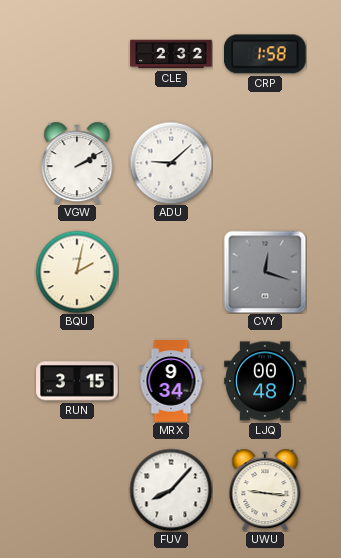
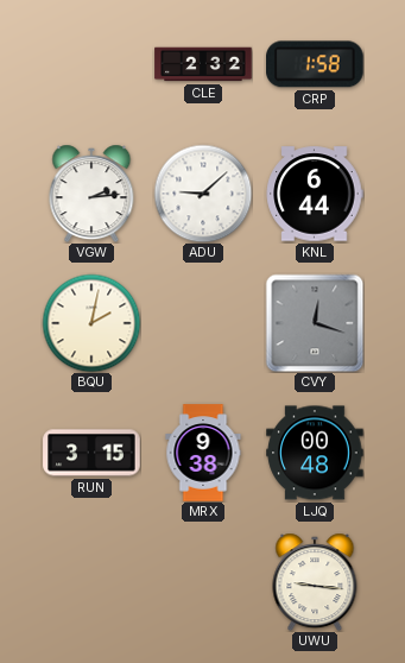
VGW: 2:10 -> 2:14 (91, 194)
KNL: none -> 6:44 (315, 194)
MRX: 9:34 -> 9:38 (203, 453)
FUV: 8:07 -> none (171, 490)
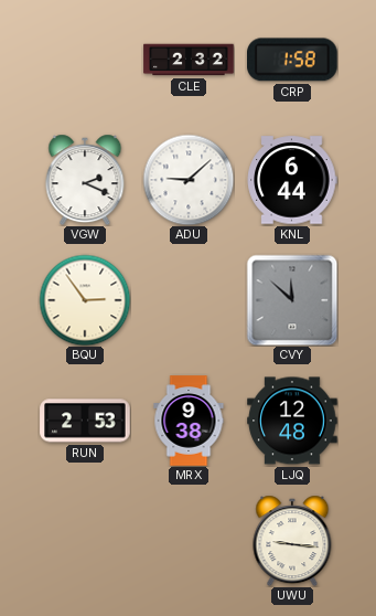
VGW: 2:14 -> 2:19 (85, 180)
BQU: 2:02 -> 2:54 (85, 300)
CVY: 12:18 -> 11:52 (292, 300)
RUN: 3:15 -> 2:53 (85, 421)
LJQ: 00:48 -> 12:48 (292, 421)
